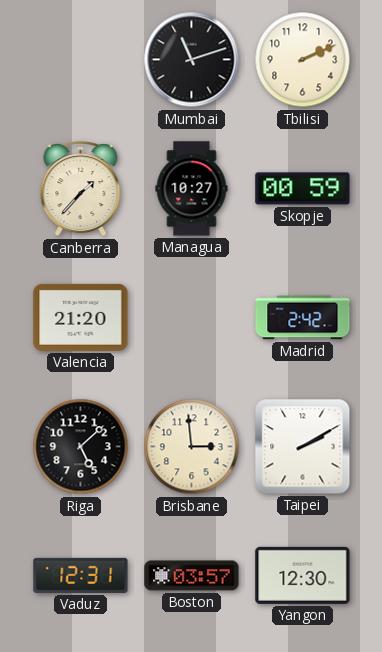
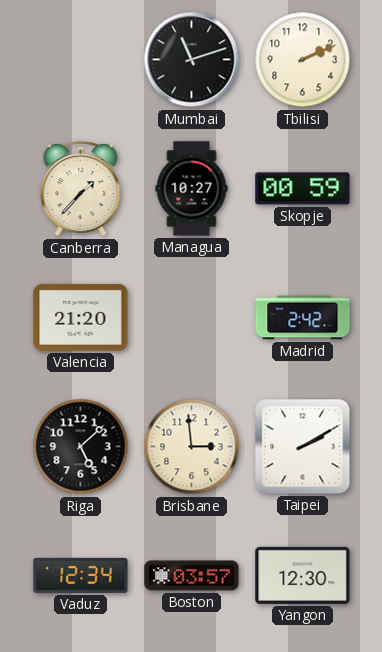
Vaduz: 12:31 -> 12:34 (81, 575)
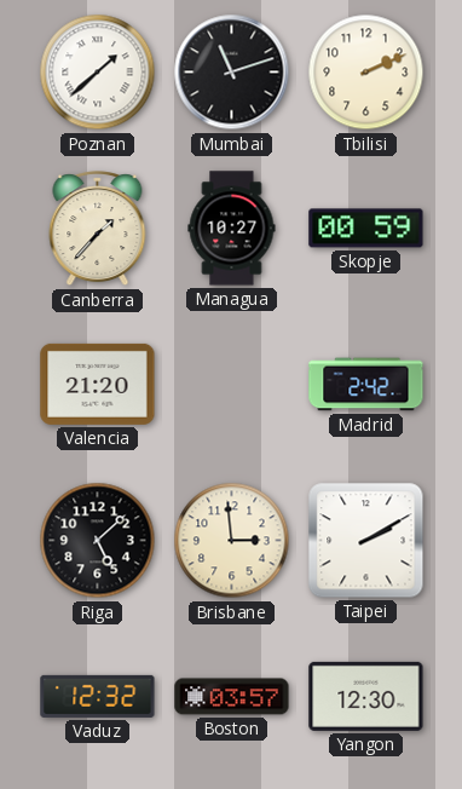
Poznan: none -> 1:38 (98, 73)
Vaduz: 12:34 -> 12:32 (98, 696)
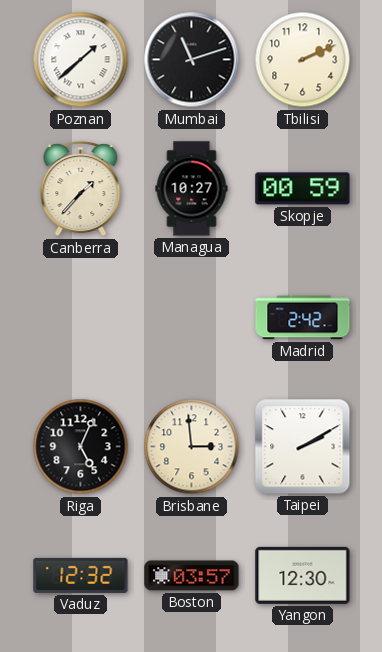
Valencia: 21:20 -> none (98, 384)
Riga: 5:08 -> 5:04 (81, 447)
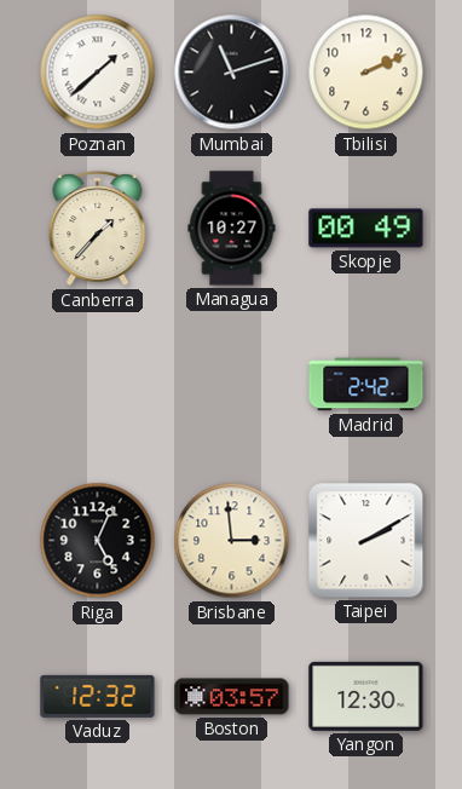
Skopje: 00:59 -> 00:49 (366, 229)
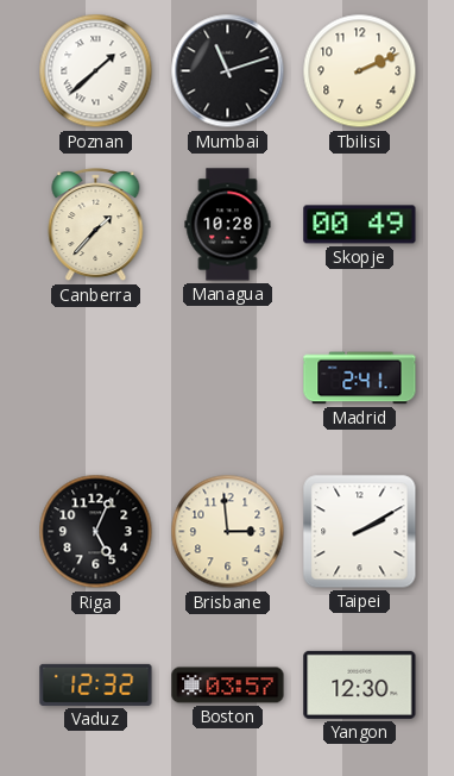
Managua: 10:27 -> 10:28 (228, 225)
Madrid: 2:42 -> 2:41 (360, 378)
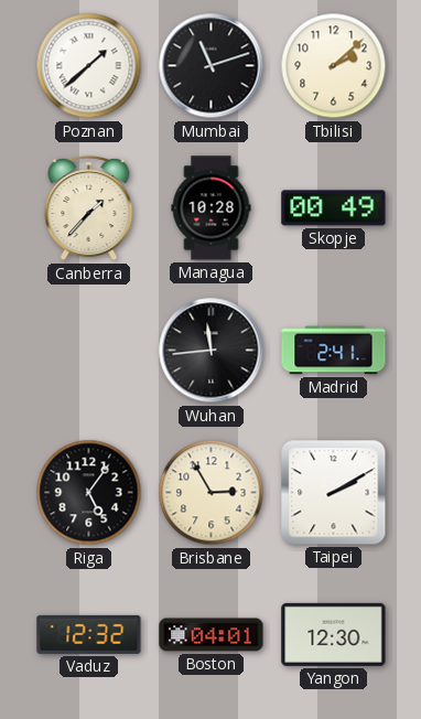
Tbilisi: 2:11 -> 2:08 (334, 66)
Wuhan: none -> 11:44 (212, 351)
Riga: 5:04 -> 5:06 (89, 493)
Brisbane: 2:59 -> 2:55 (212, 493)
Boston: 03:57 -> 04:01 (212, 635)
